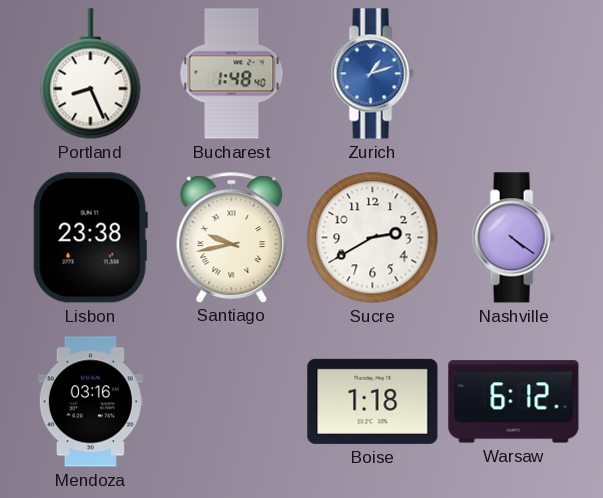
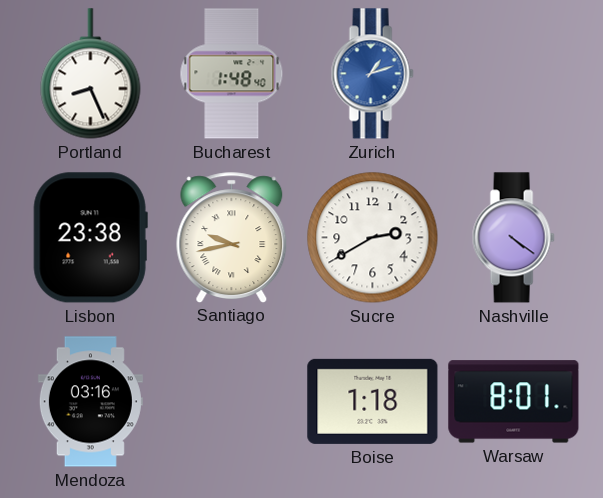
Warsaw: 6:12 -> 8:01 (514, 402)
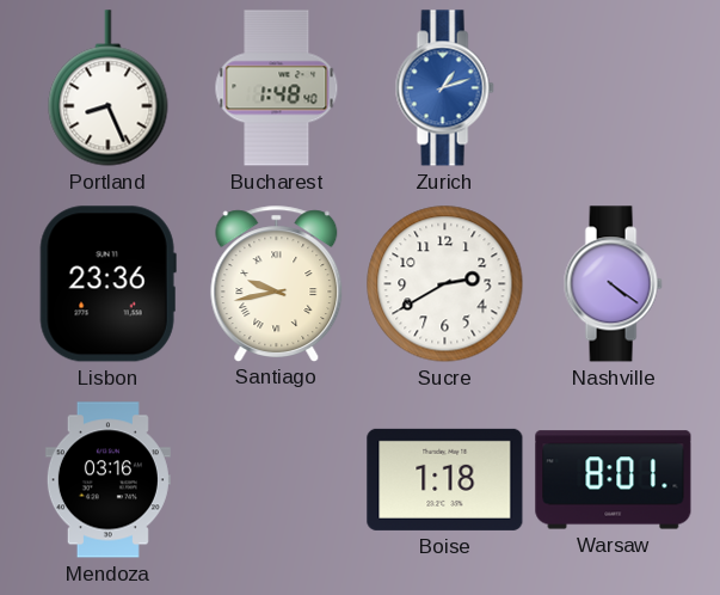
Lisbon: 23:38 -> 23:36 (107, 284)
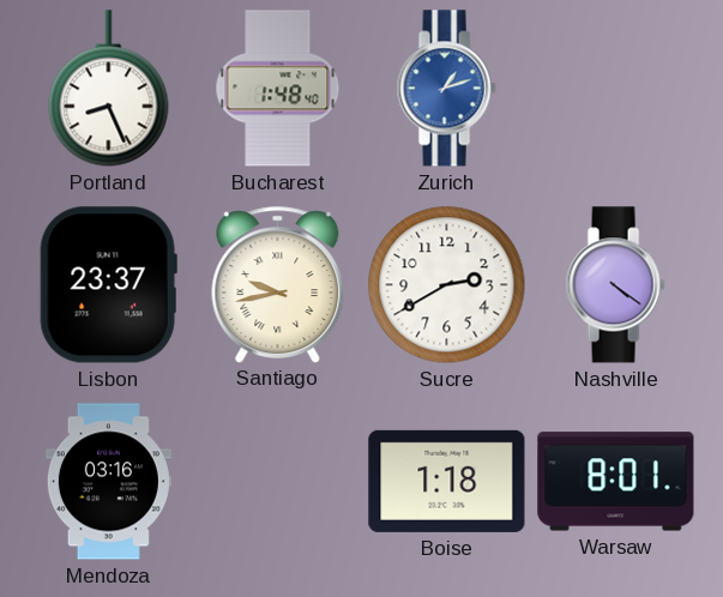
Lisbon: 23:36 -> 23:37 (108, 285)
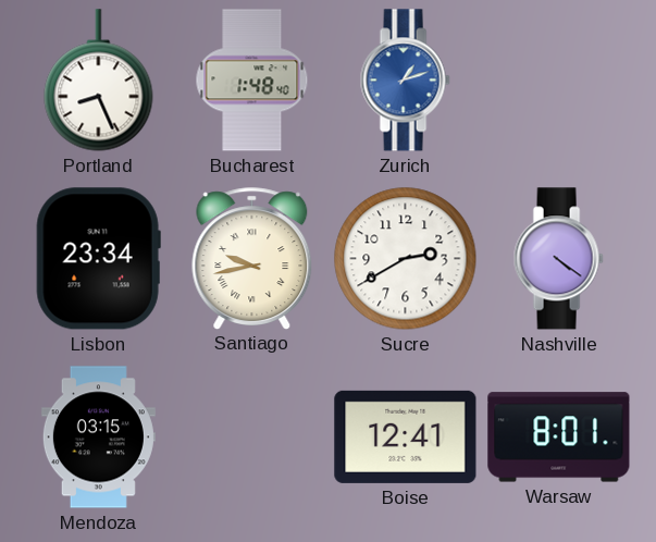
Lisbon: 23:37 -> 23:34 (98, 259)
Mendoza: 03:16 -> 03:15 (98, 438)
Boise: 1:18 -> 12:41 (406, 436)
